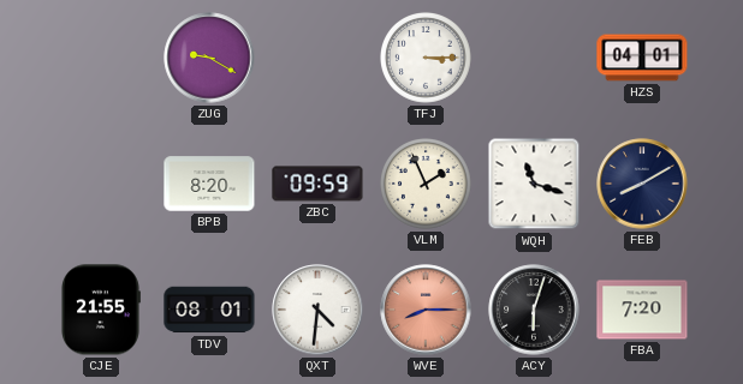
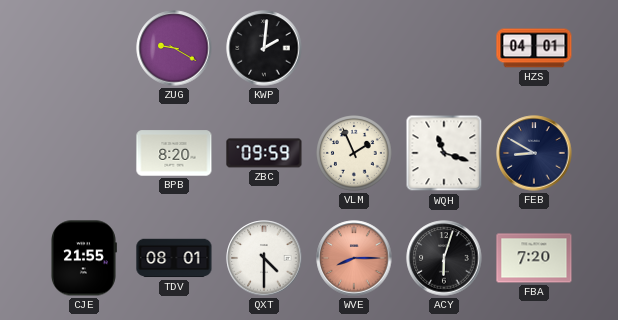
KWP: none -> 2:01 (264, 48)
TFJ: 3:15 -> none (427, 59)
FEB: 8:10 -> 8:50 (534, 153)
QXT: 4:31 -> 4:30 (264, 258)
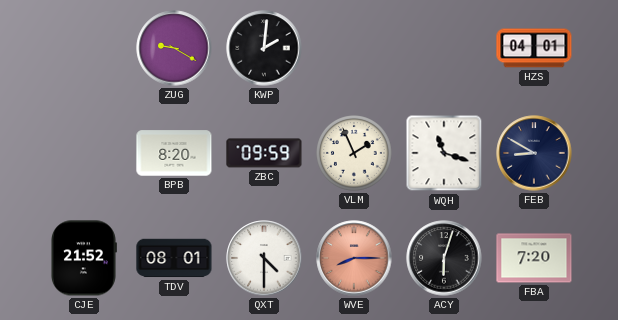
CJE: 21:55 -> 21:52 (83, 258)
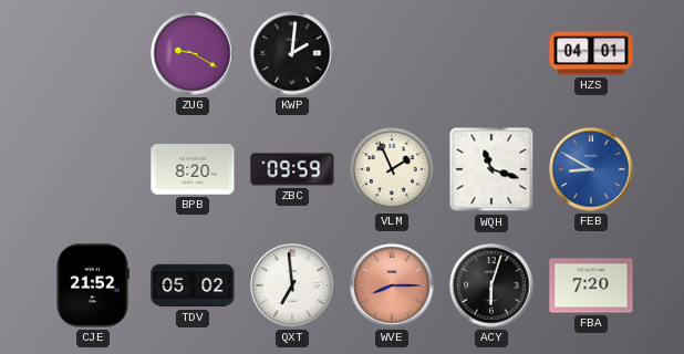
FEB dial: navy -> blue (591, 169)
TDV: 08:01 -> 05:02 (193, 285)
QXT: 4:30 -> 6:59 (292, 285)
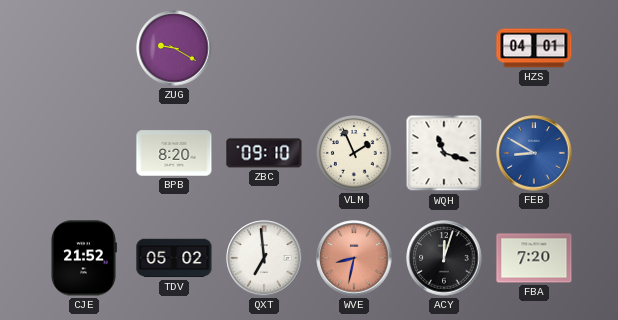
KWP: 2:01 -> none (292, 53)
ZBC: 09:59 -> 09:10 (264, 153)
WVE: 8:15 -> 8:32 (354, 258)
ACY: 6:03 -> 12:03 (444, 258)
